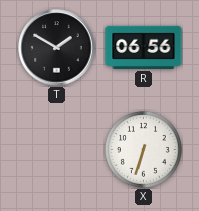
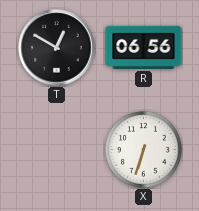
T: 1:50 -> 12:50 (57, 48)
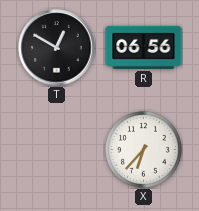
X: 6:33 -> 6:37 (144, 150)
